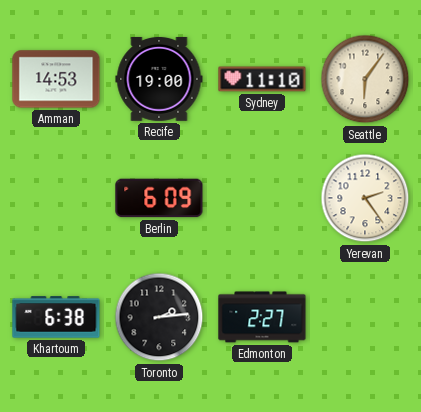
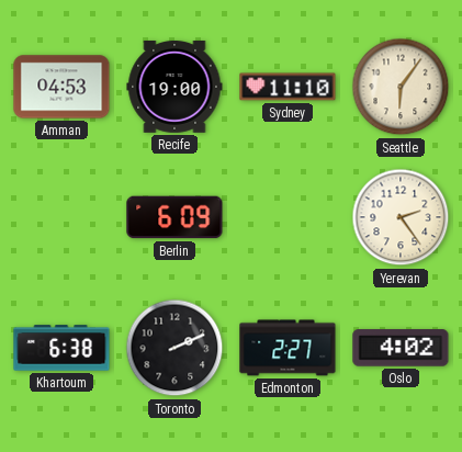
Amman: 14:53 -> 04:53 (61, 87)
Toronto: 2:14 -> 2:11 (174, 348)
Oslo: none -> 4:02 (401, 348)
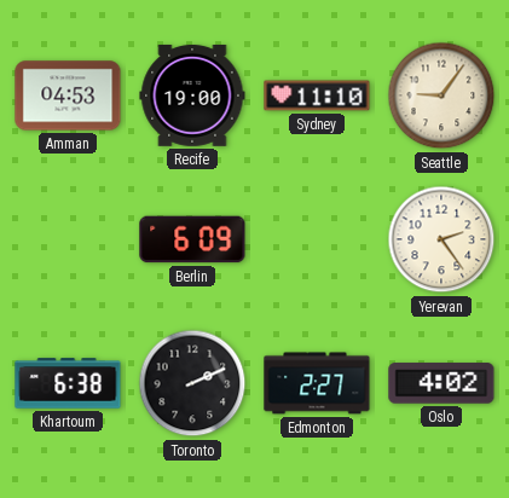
Seattle: 6:06 -> 9:06 (441, 95)
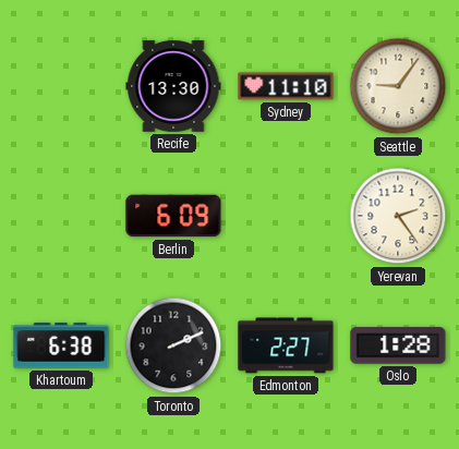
Amman: 04:53 -> none (68, 95)
Recife: 19:00 -> 13:30 (173, 86)
Oslo: 4:02 -> 1:28 (398, 345)
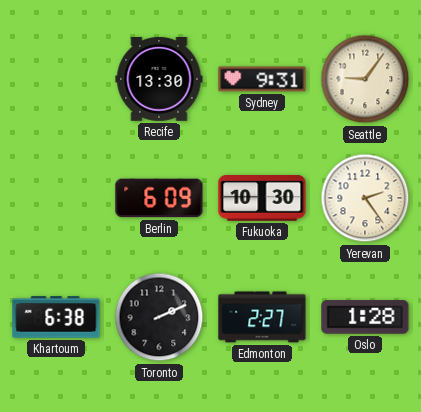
Sydney: 11:10 -> 9:31 (262, 79)
Fukuoka: none -> 10:30 (262, 199)
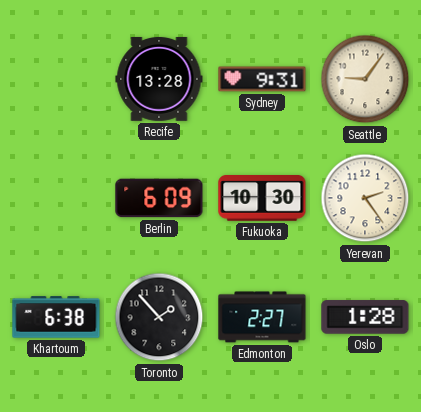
Recife: 13:30 -> 13:28 (159, 79)
Toronto: 2:11 -> 1:53 (159, 317)
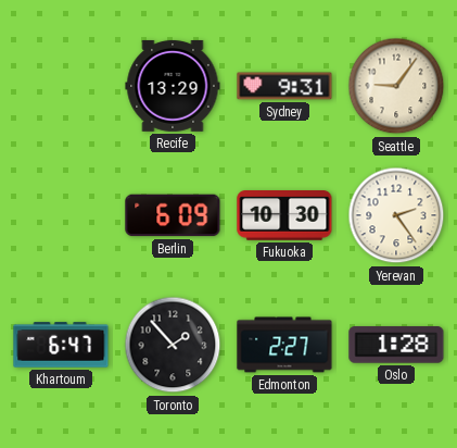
Recife: 13:28 -> 13:29 (173, 86)
Khartoum: 6:38 -> 6:47 (61, 345)
